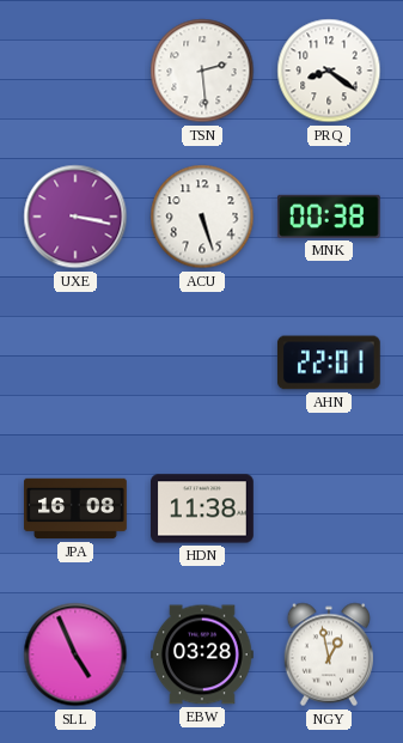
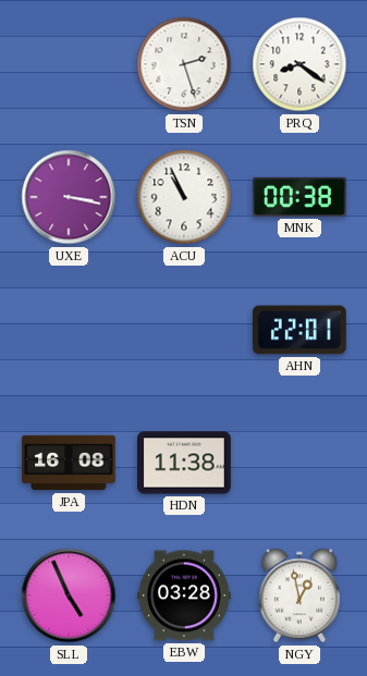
TSN: 2:29 -> 2:27 (184, 64)
ACU: 5:27 -> 10:56 (184, 197)
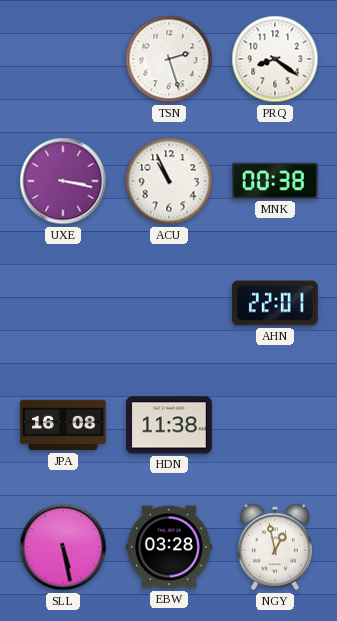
SLL: 4:56 -> 5:28 (63, 547)
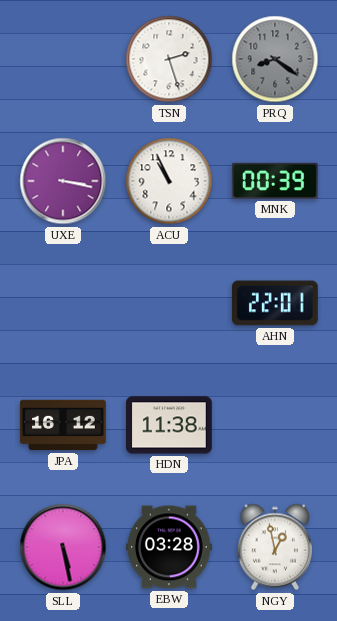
PRQ dial: white -> grey (275, 59)
MNK: 00:38 -> 00:39 (275, 181)
JPA: 16:08 -> 16:12 (63, 425)
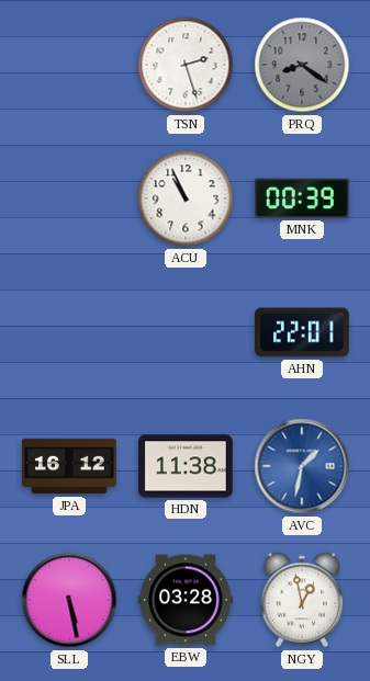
UXE: 3:17 -> none (63, 181)
AVC: none -> 1:32 (302, 466)
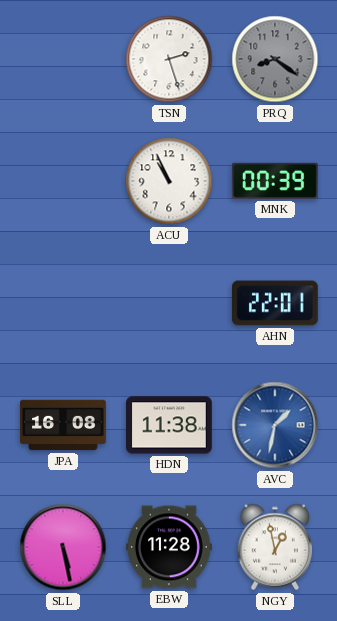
JPA: 16:12 -> 16:08 (63, 425)
EBW: 03:28 -> 11:28 (170, 547)
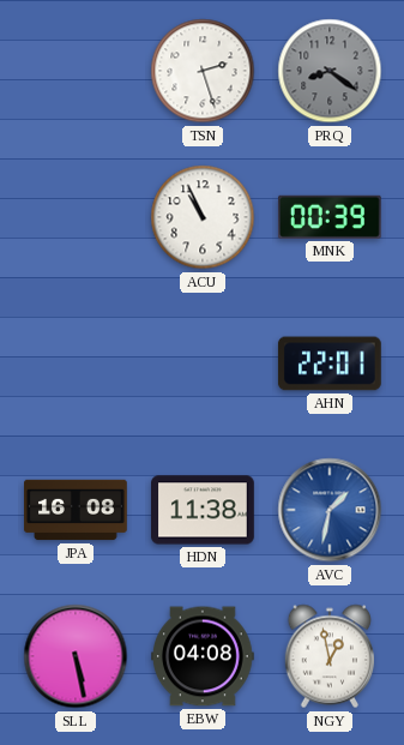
EBW: 11:28 -> 04:08 (204, 656)
